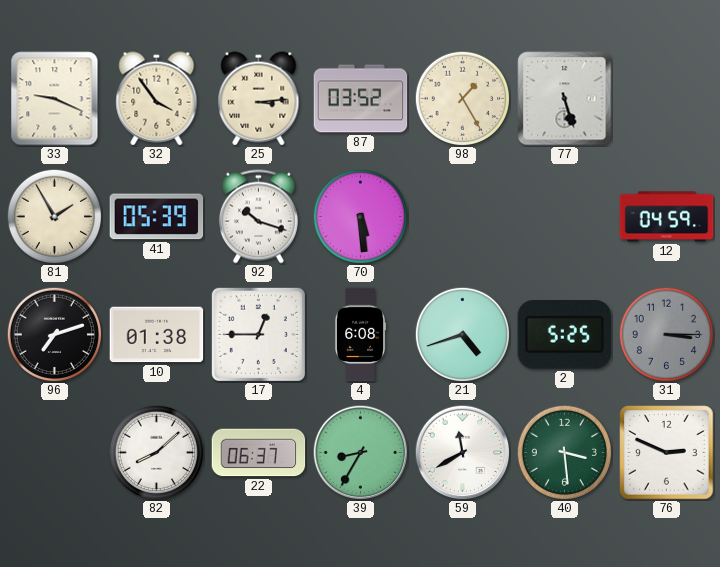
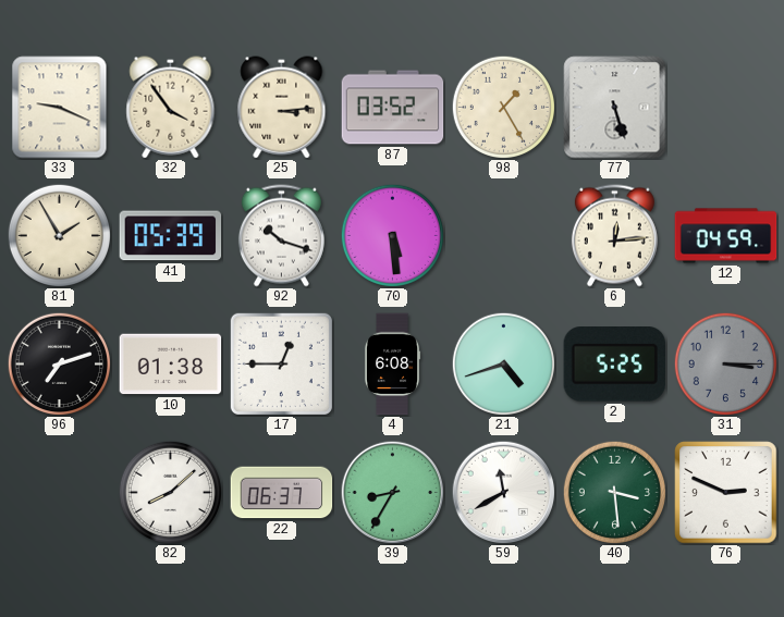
6: none -> 12:14 (614, 236)
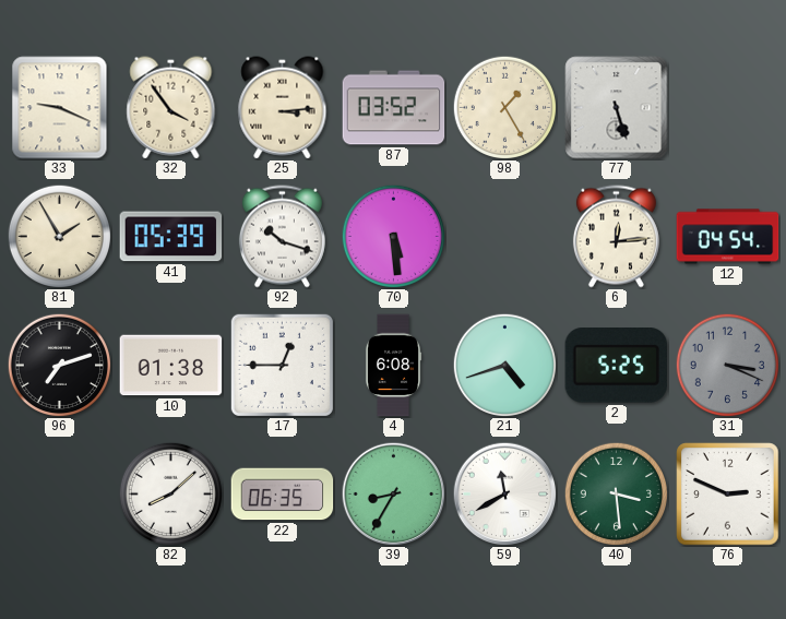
12: 04:59 -> 04:54 (728, 237)
31: 3:15 -> 3:19 (727, 365)
22: 06:37 -> 06:35 (283, 495)
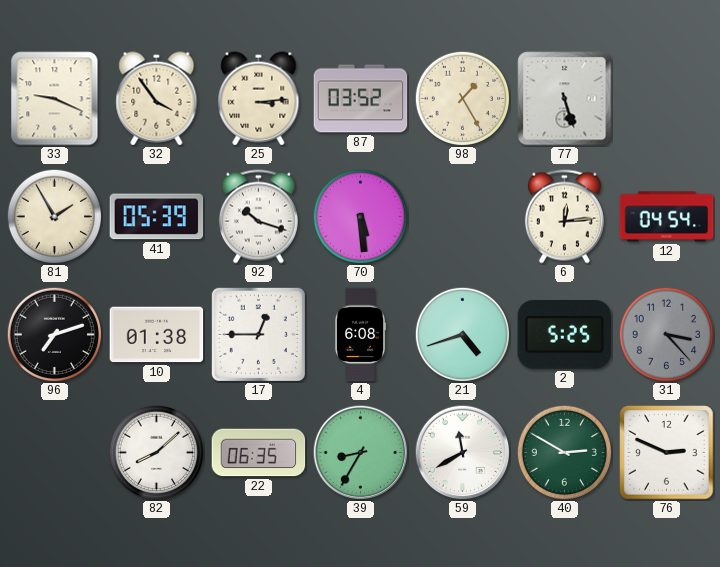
31: 3:19 -> 3:23 (666, 334)
40: 3:29 -> 2:50 (564, 452)
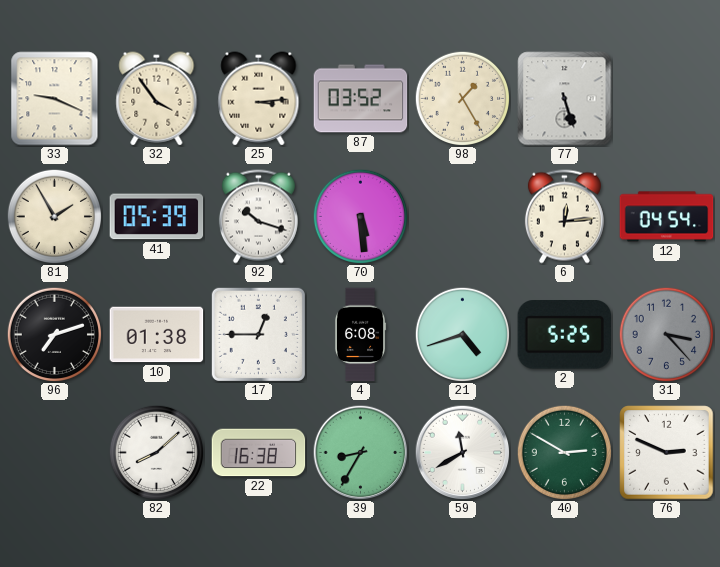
22: 06:35 -> 16:38 (259, 453)
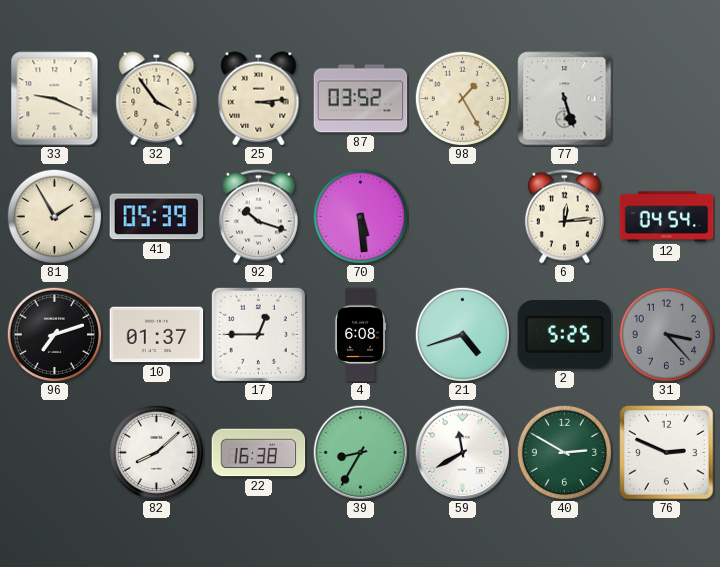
10: 01:38 -> 01:37 (157, 335)
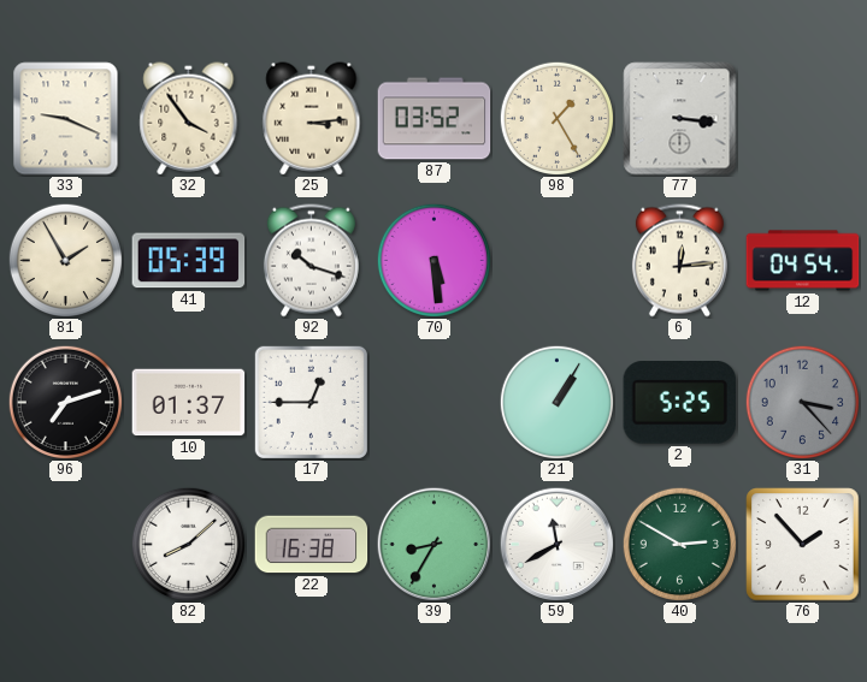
77: 5:27 -> 3:16 (680, 119)
4: 6:08 -> none (360, 335)
21: 4:42 -> 1:05 (556, 402)
76: 2:49 -> 1:53 (803, 545)
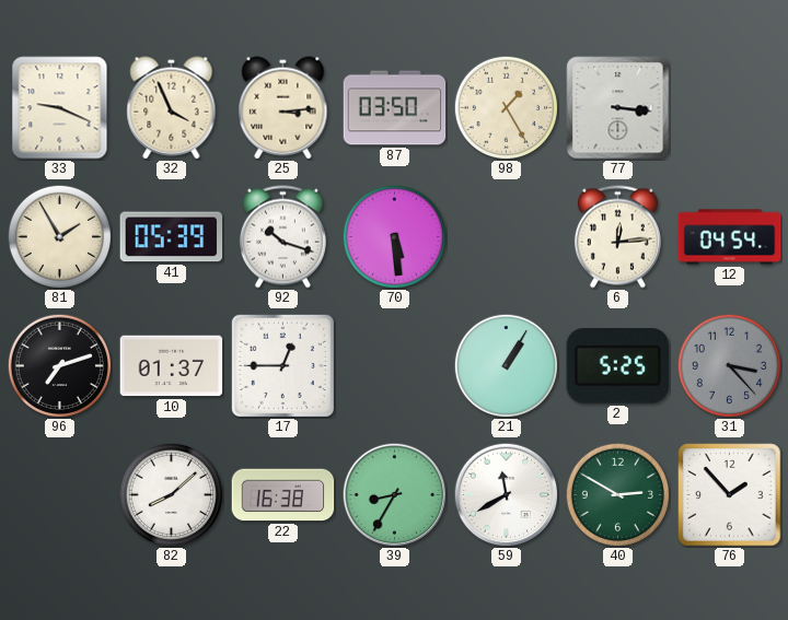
32: 3:54 -> 3:56 (172, 108)
87: 03:52 -> 03:50 (395, 108)
